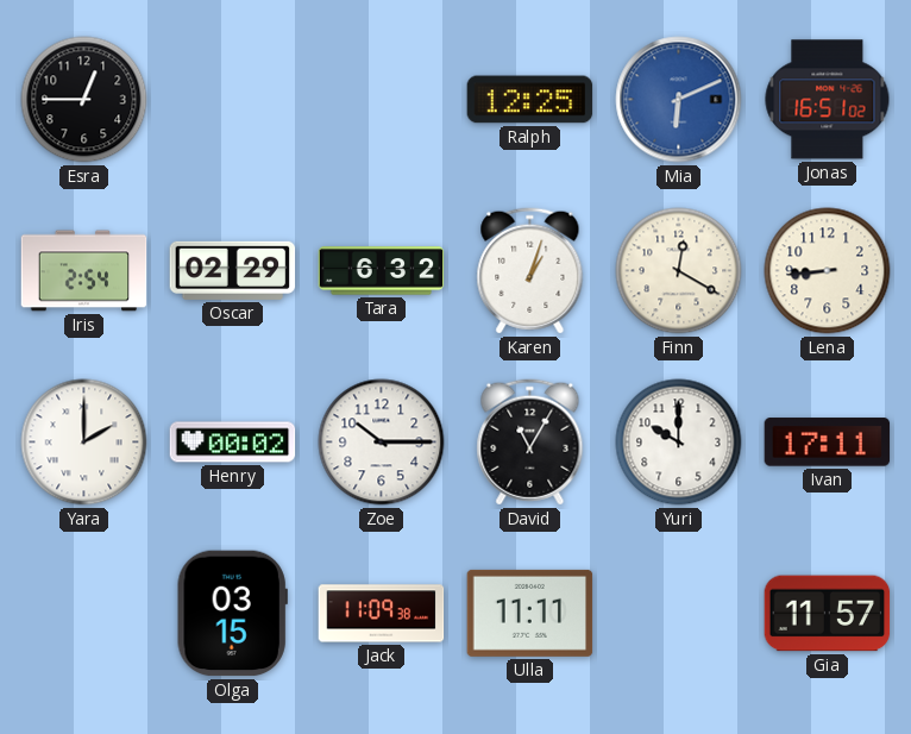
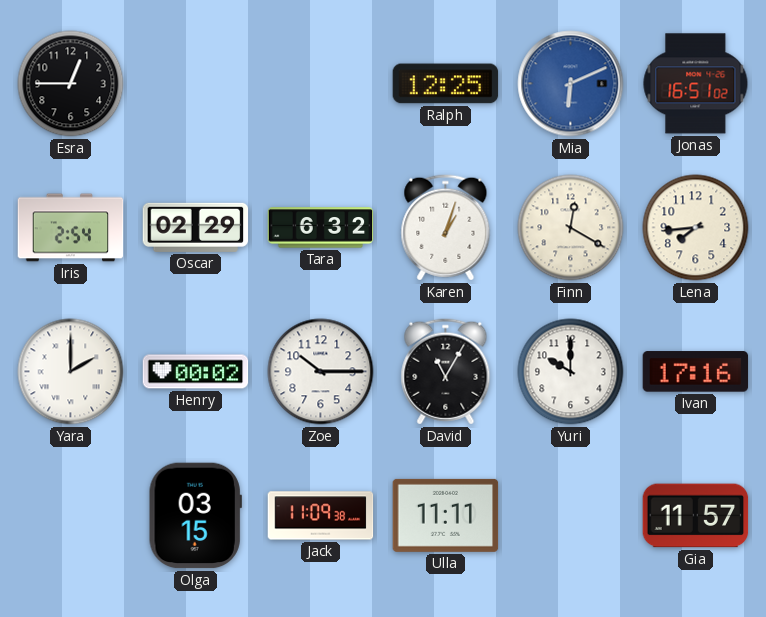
Lena: 8:44 -> 7:44 (696, 228)
Ivan: 17:11 -> 17:16 (696, 372)
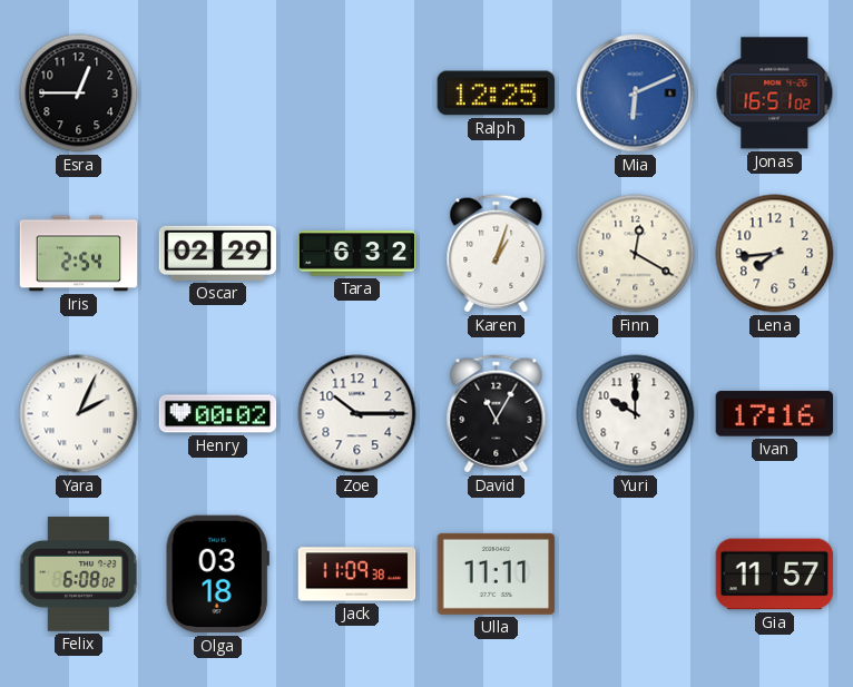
Yara: 2:00 -> 2:04 (79, 414)
Felix: none -> 6:08 (79, 575)
Olga: 03:15 -> 03:18 (217, 575)
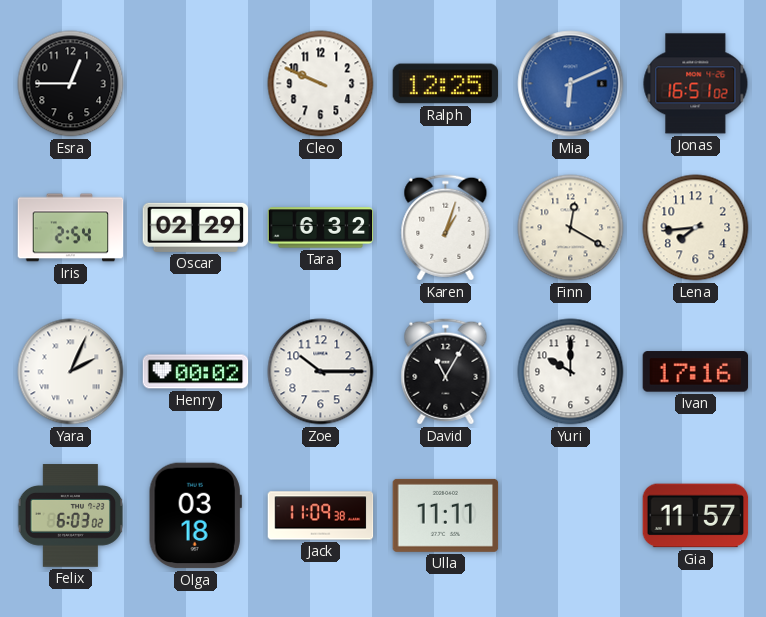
Cleo: none -> 9:49 (321, 84)
Felix: 6:08 -> 6:03 (71, 516)
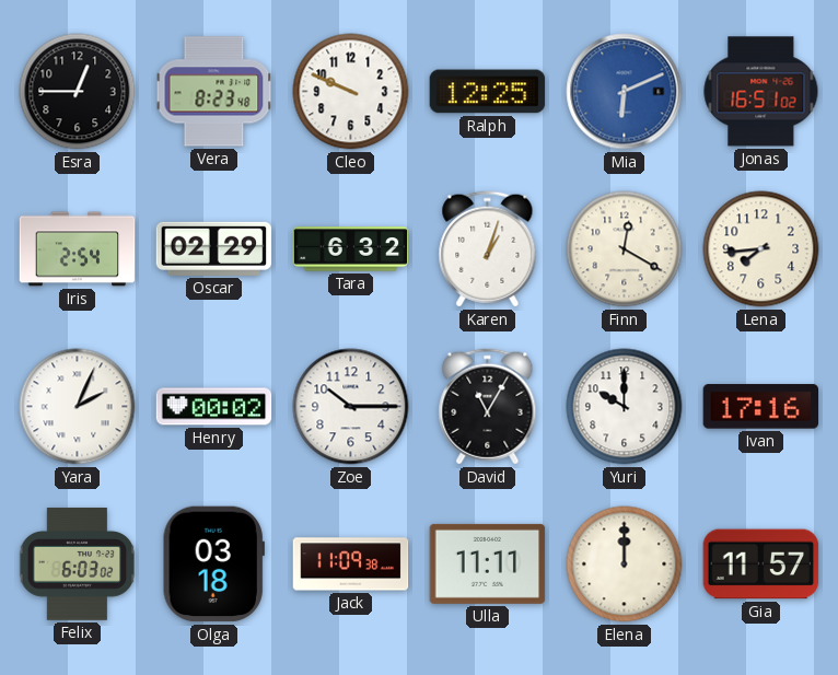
Vera: none -> 8:23 (214, 92)
Elena: none -> 12:00 (625, 565)
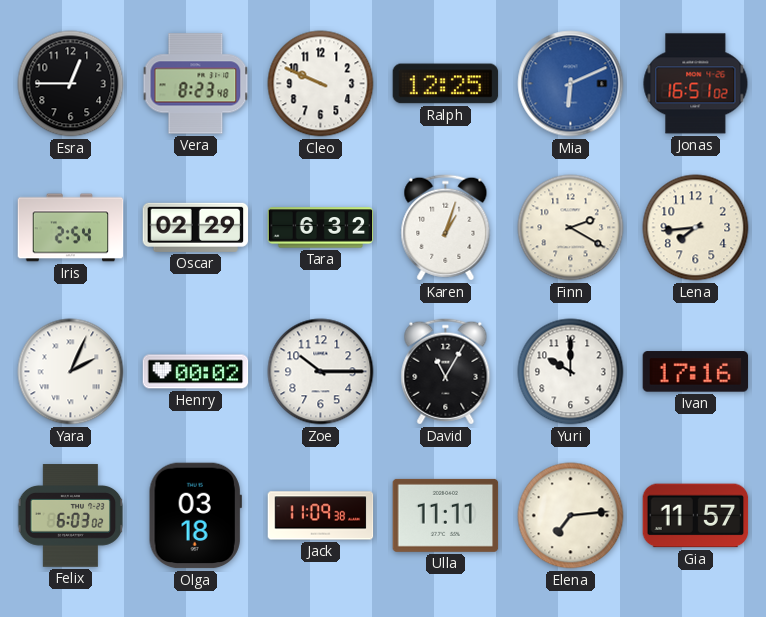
Finn: 12:20 -> 2:20 (571, 228)
Elena: 12:00 -> 7:14 (571, 516)
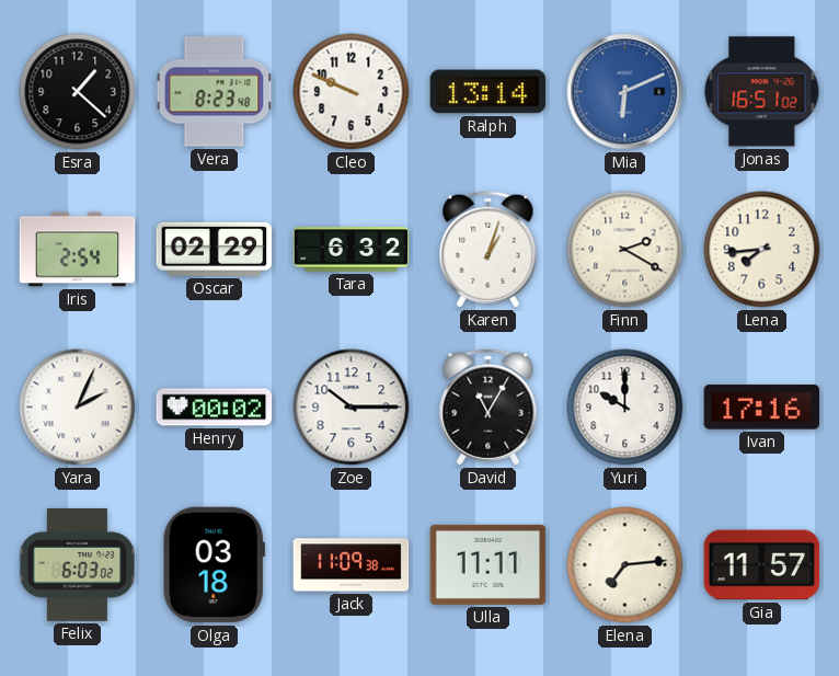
Esra: 12:45 -> 1:22 (78, 92)
Ralph: 12:25 -> 13:14 (489, 92)
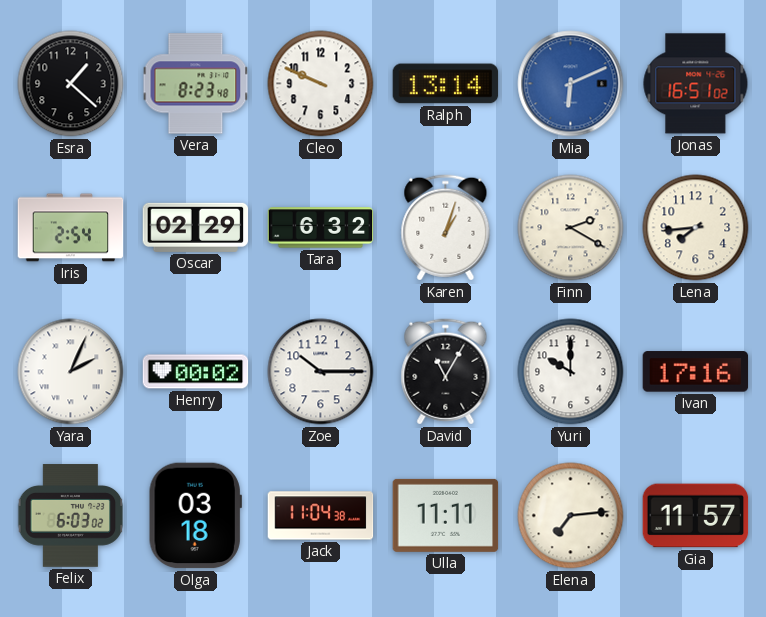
Jack: 11:09 -> 11:04 (321, 516)
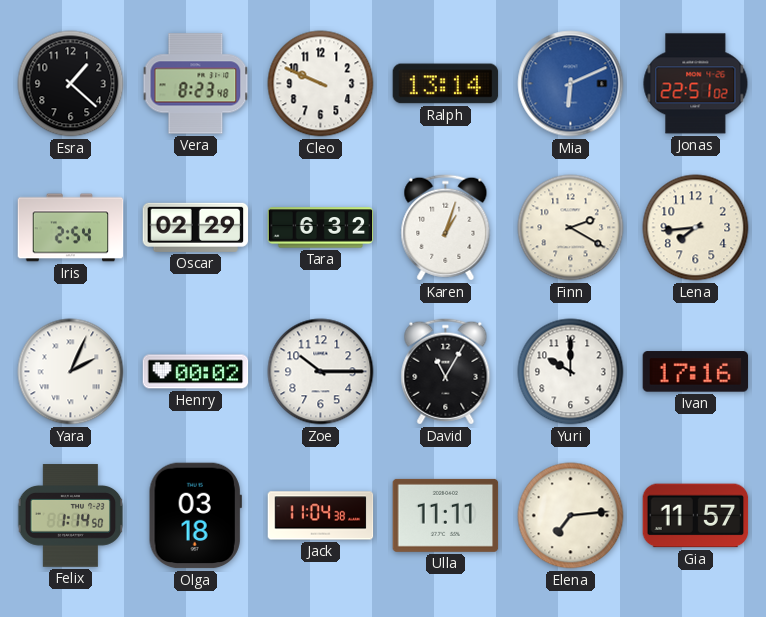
Jonas: 16:51 -> 22:51 (696, 84)
Felix: 6:03 -> 1:14 (71, 516)
